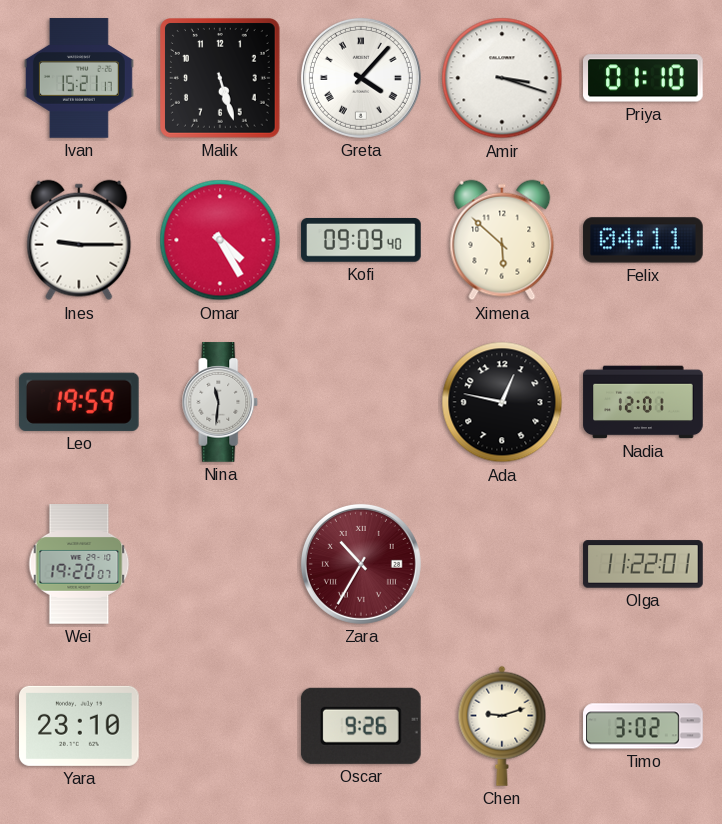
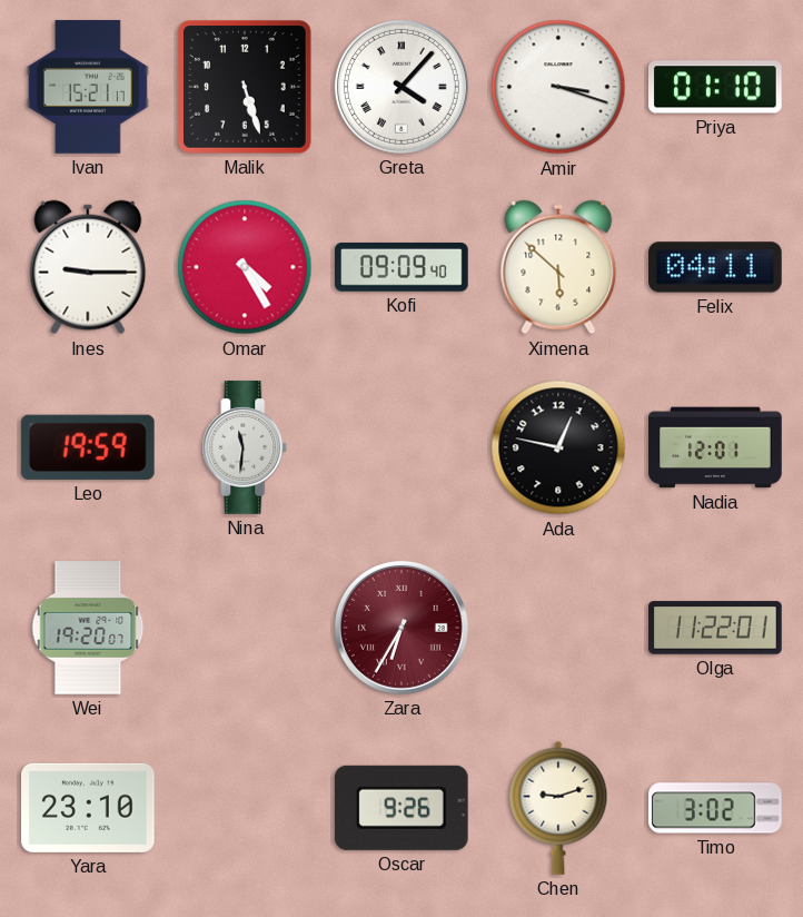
Zara: 10:35 -> 6:35 (401, 628)
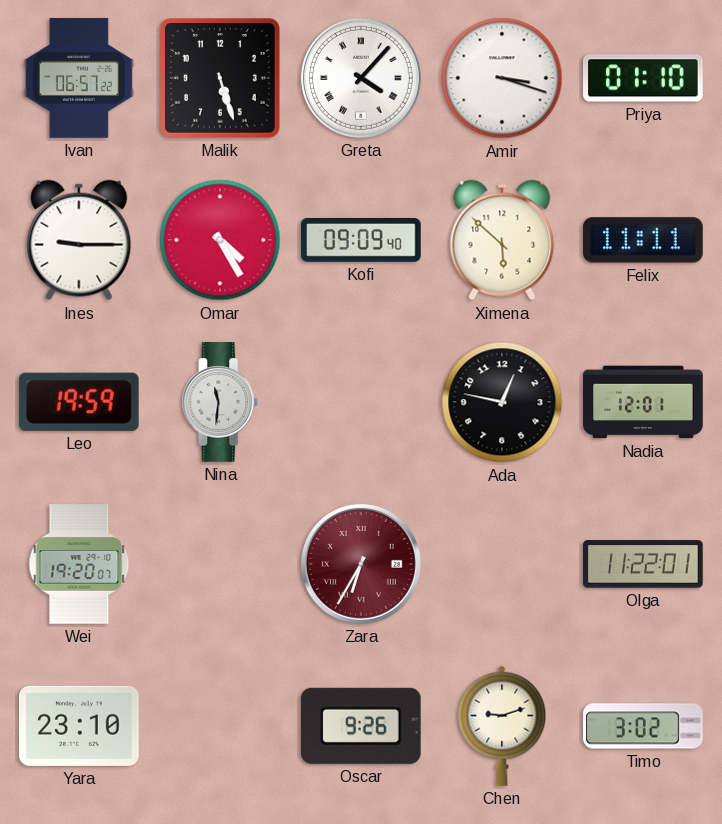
Ivan: 15:21 -> 06:57 (79, 78)
Felix: 04:11 -> 11:11 (643, 240)
